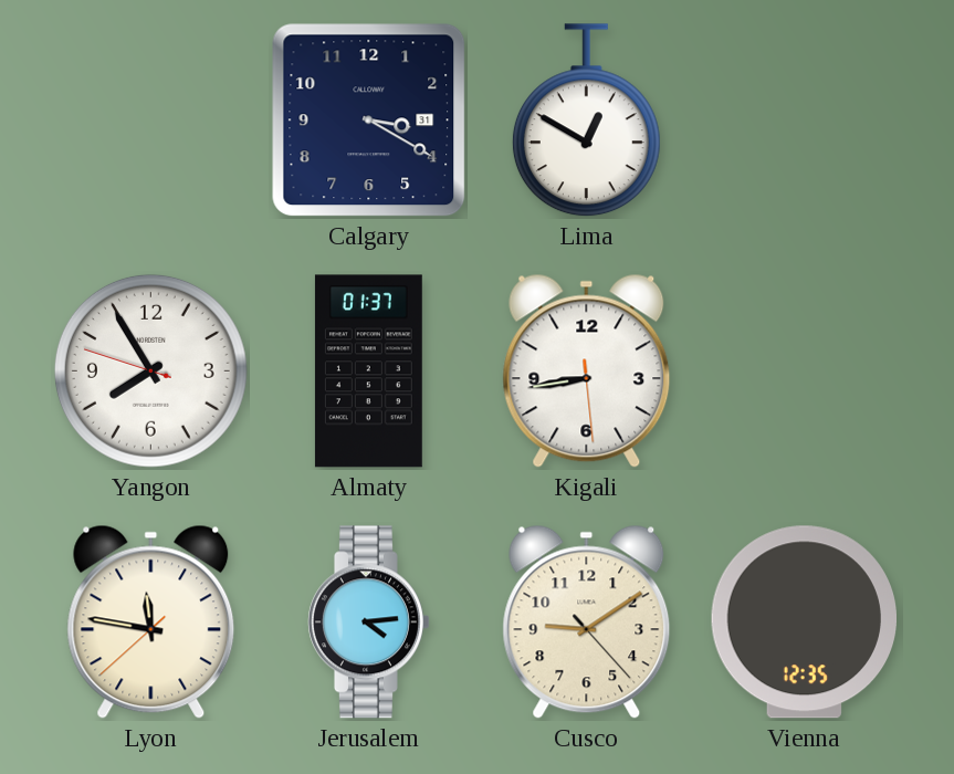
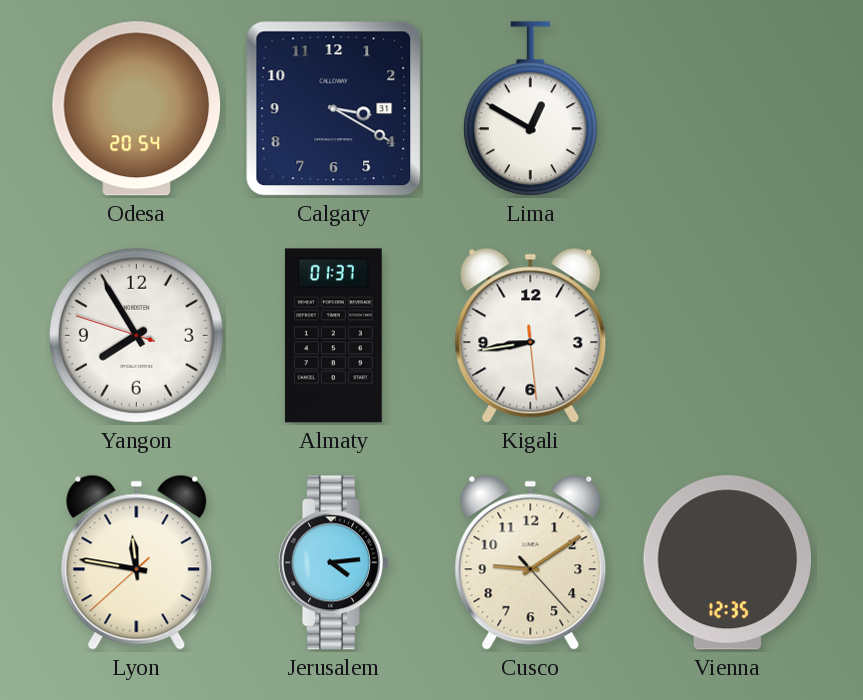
Odesa: none -> 20:54 (137, 109)
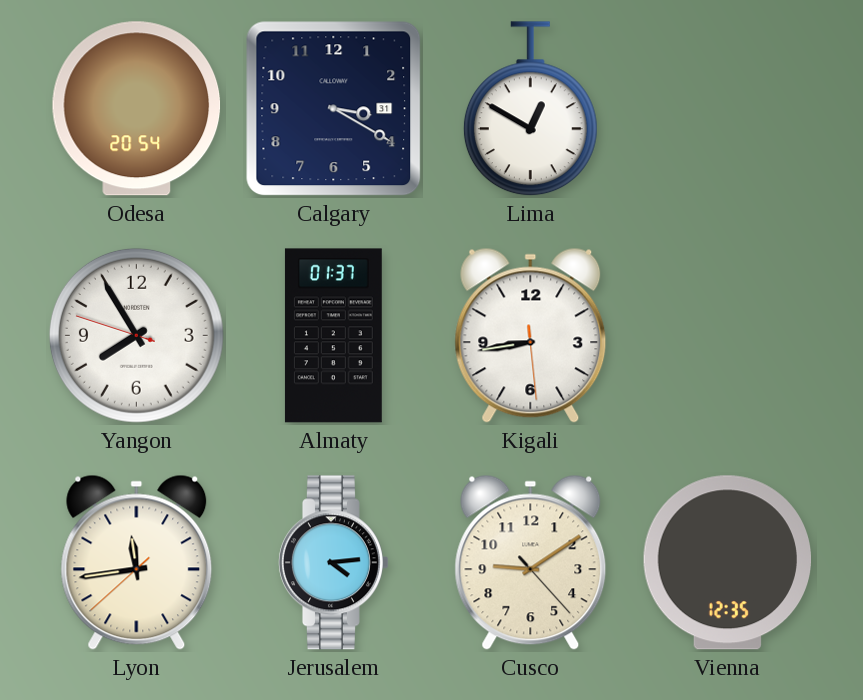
Lyon: 11:46 -> 11:43 (137, 562)
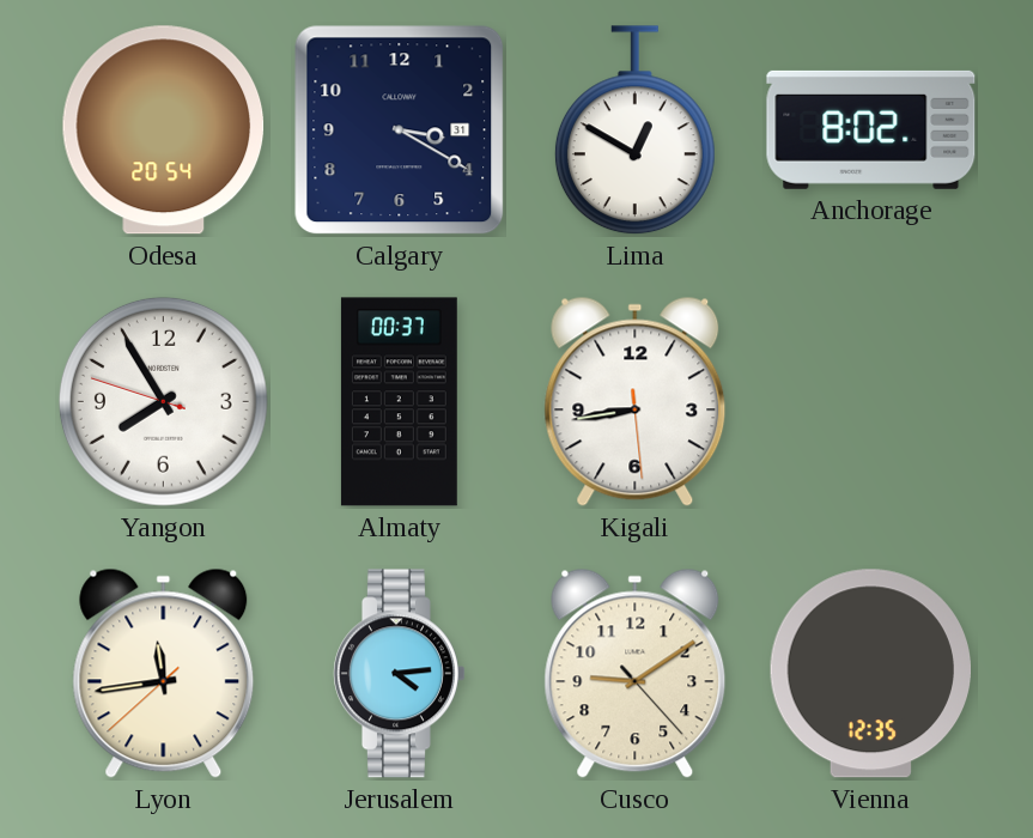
Anchorage: none -> 8:02 (871, 129)
Almaty: 01:37 -> 00:37 (399, 402)
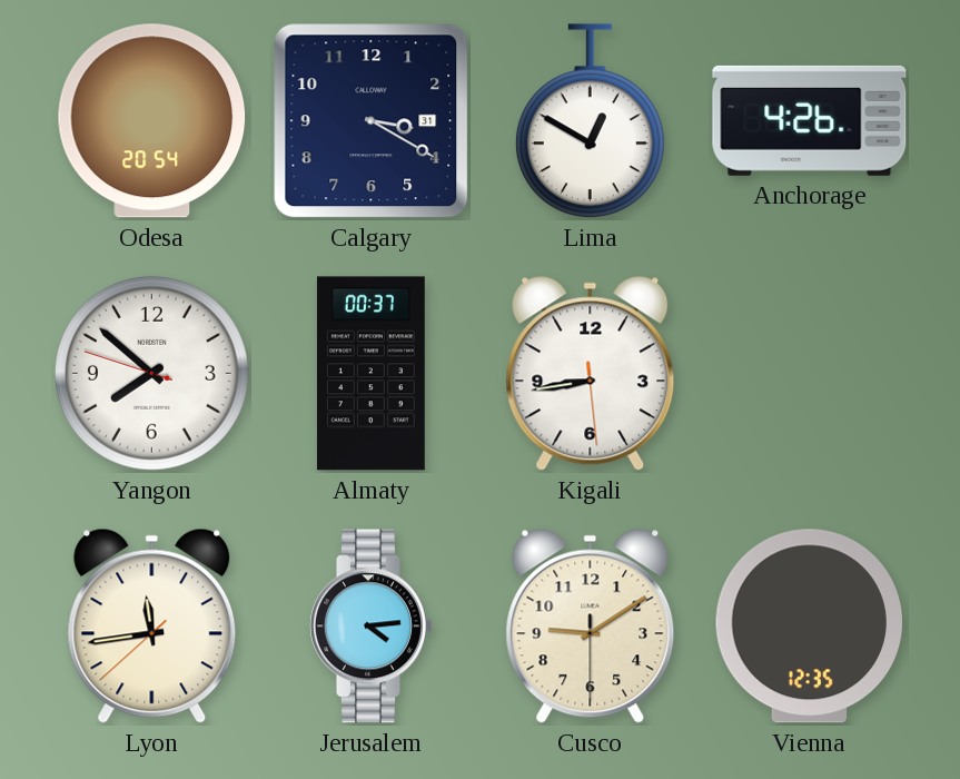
Anchorage: 8:02 -> 4:26 (810, 120)
Yangon: 7:54 -> 7:51 (151, 373)
Cusco: 9:09:23 -> 9:09:30 (591, 625)
